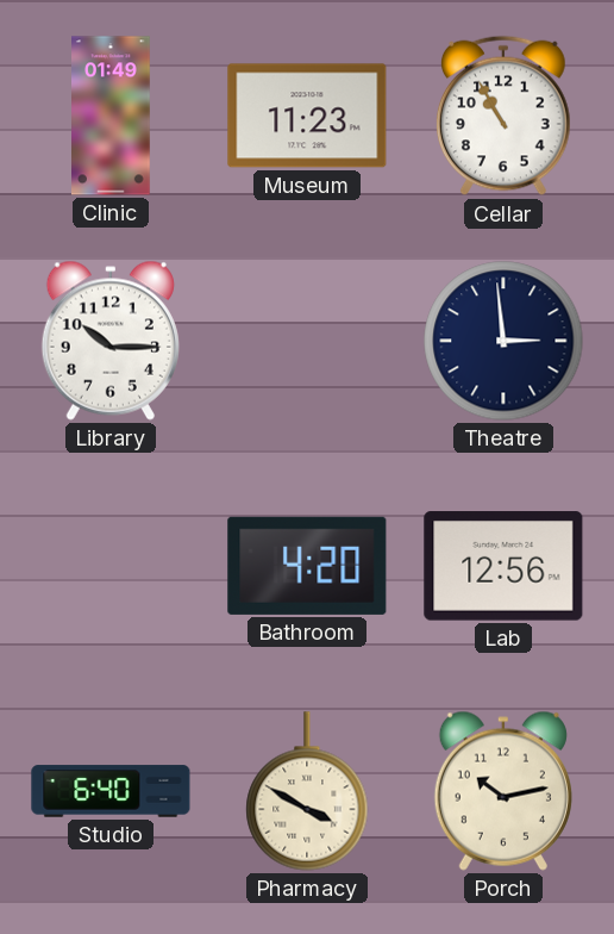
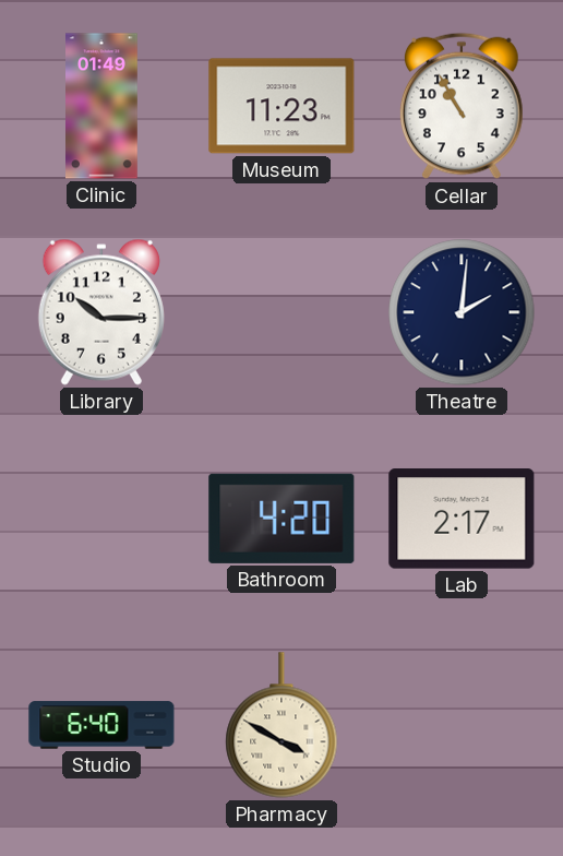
Theatre: 2:59 -> 2:01 (462, 312)
Lab: 12:56 -> 2:17 (462, 519)
Porch: 10:13 -> none (503, 791)
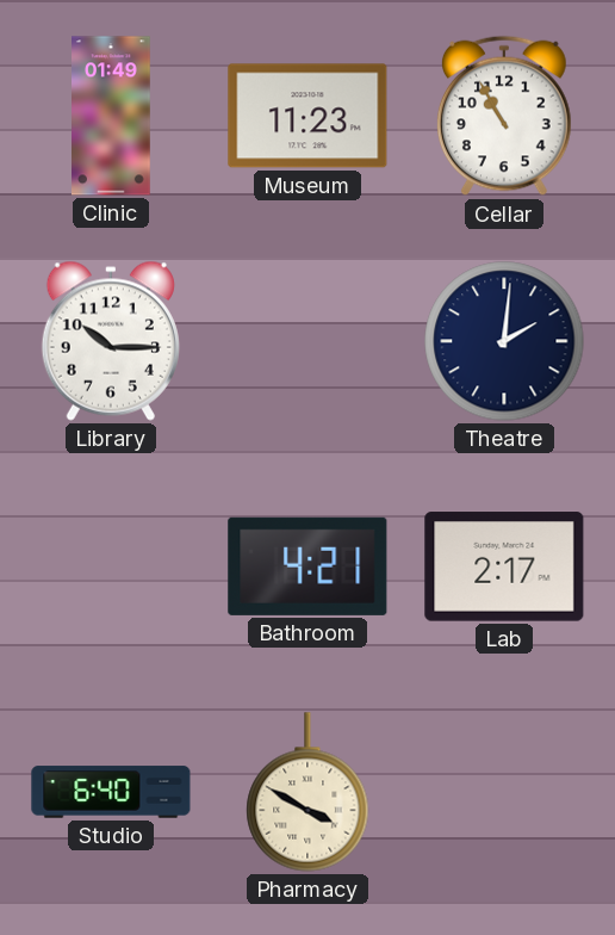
Bathroom: 4:20 -> 4:21 (307, 566)
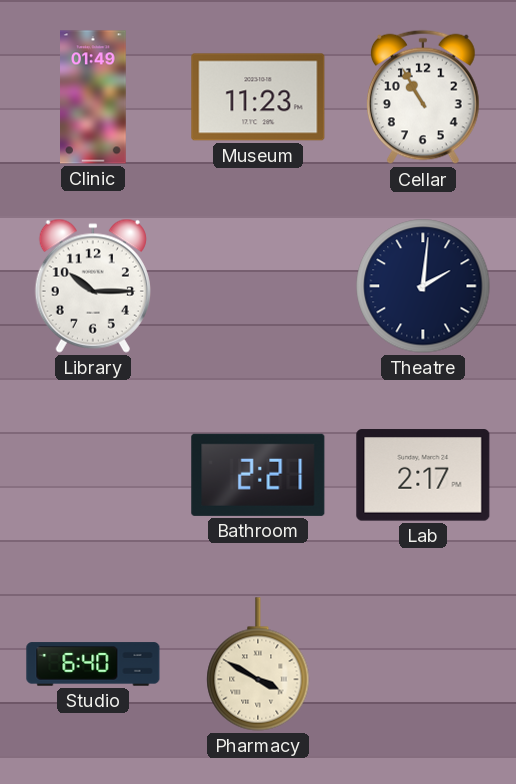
Bathroom: 4:21 -> 2:21 (258, 475)
